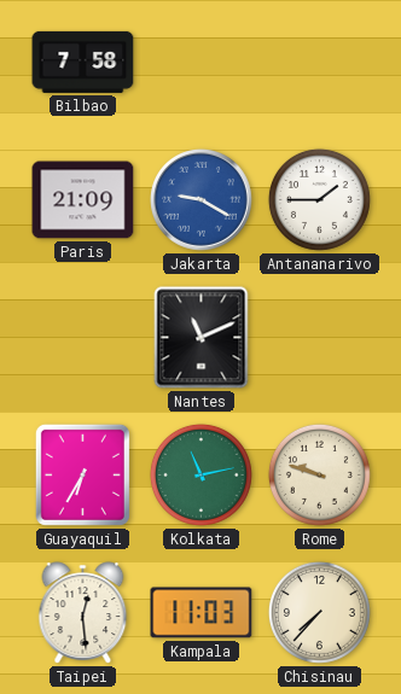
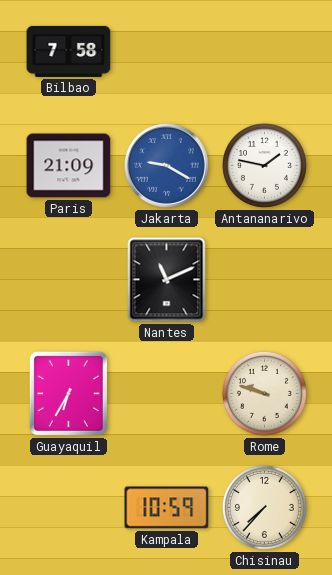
Antananarivo: 1:45 -> 1:47 (264, 165)
Kolkata: 11:13 -> none (200, 474)
Taipei: 12:29 -> none (83, 613)
Kampala: 11:03 -> 10:59 (167, 508)
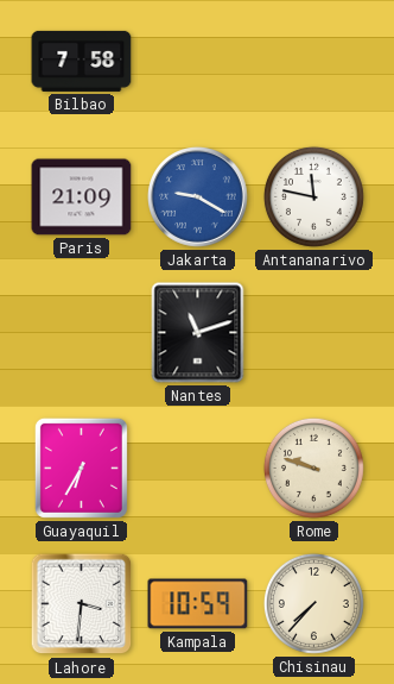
Antananarivo: 1:47 -> 11:47 (313, 196)
Nantes: 11:11 -> 11:12 (198, 333)
Lahore: none -> 3:31 (82, 604)
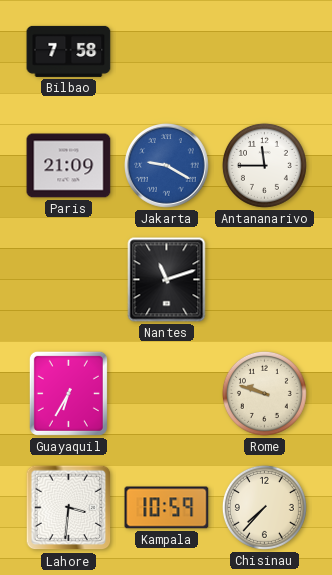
Antananarivo: 11:47 -> 11:45 (264, 165)
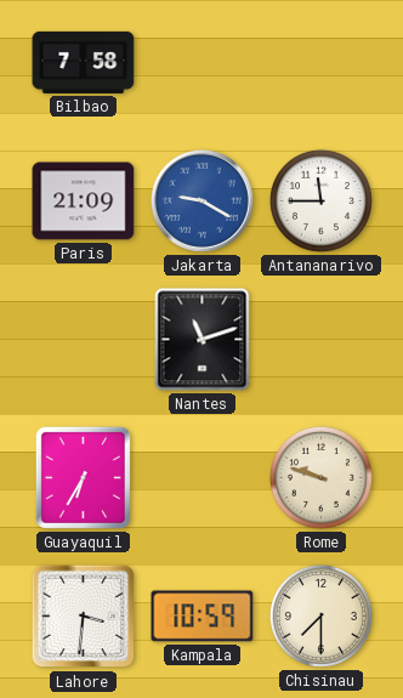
Chisinau: 7:37 -> 7:30 (320, 615)
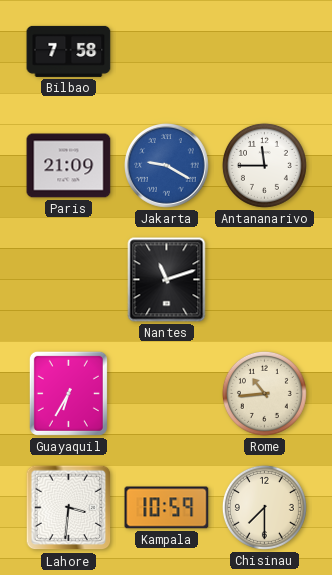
Rome: 9:48 -> 10:44 (264, 393)
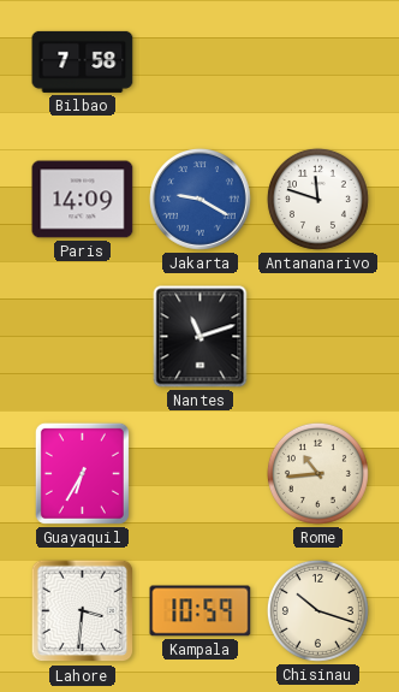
Paris: 21:09 -> 14:09 (83, 200)
Antananarivo: 11:45 -> 11:48 (317, 199)
Chisinau: 7:30 -> 10:18 (317, 610)
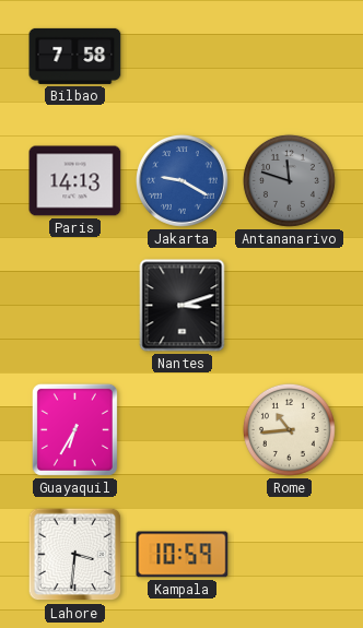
Paris: 14:09 -> 14:13 (75, 181)
Antananarivo dial: white -> grey (289, 180)
Nantes: 11:12 -> 3:12 (183, 306)
Chisinau: 10:18 -> none (317, 610)
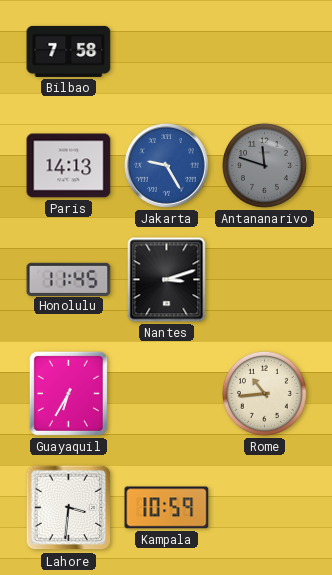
Jakarta: 9:20 -> 9:25 (167, 166)
Honolulu: none -> 11:45 (69, 279)
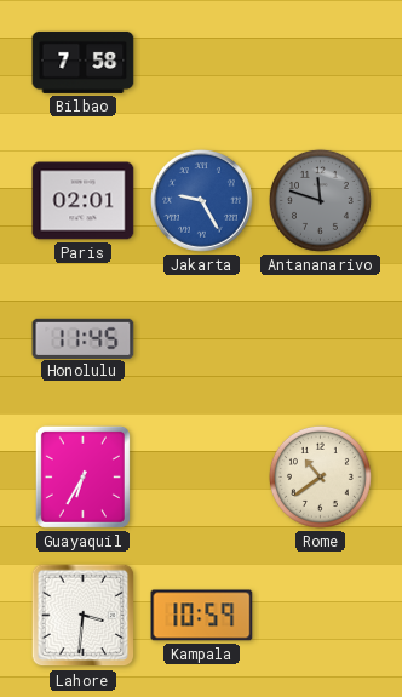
Paris: 14:13 -> 02:01 (84, 201)
Nantes: 3:12 -> none (167, 280)
Rome: 10:44 -> 10:39 (320, 476)
